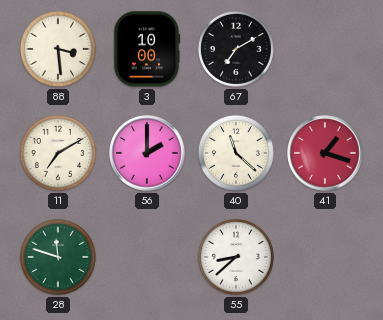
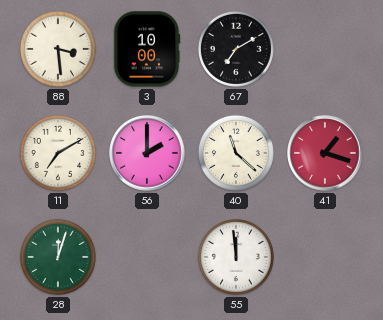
28: 11:48 -> 12:03 (58, 257)
55: 8:38 -> 11:59 (236, 257)
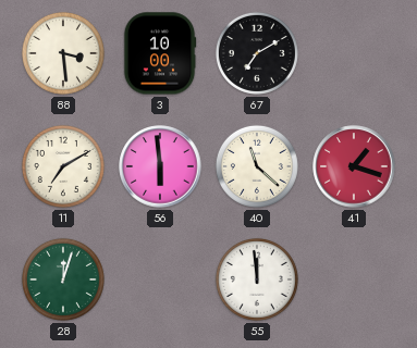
56: 2:00 -> 5:59 (160, 166)
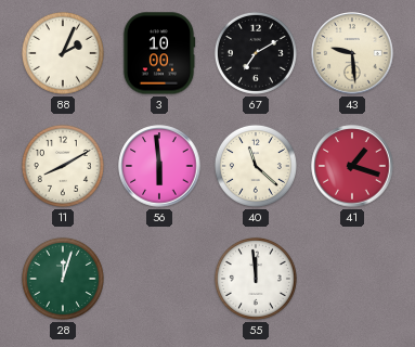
88: 3:29 -> 2:04 (63, 53)
43: none -> 9:29 (352, 53)
11: 7:10 -> 8:10 (63, 166)
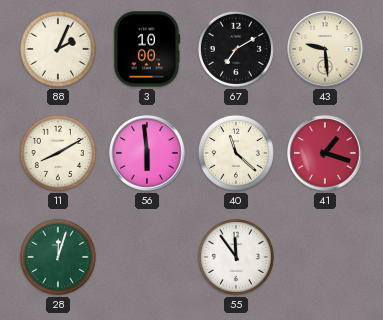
55: 11:59 -> 11:54 (236, 257)
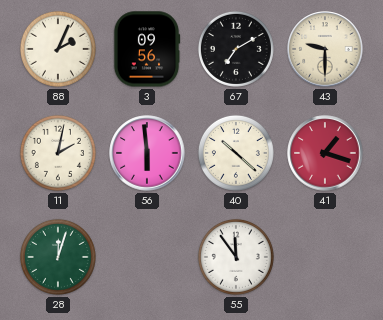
3: 10:00 -> 09:56 (147, 49)
43: 9:29 -> 9:30 (325, 49)
11: 8:10 -> 2:02 (58, 153)
40: 11:22 -> 10:22 (236, 153)
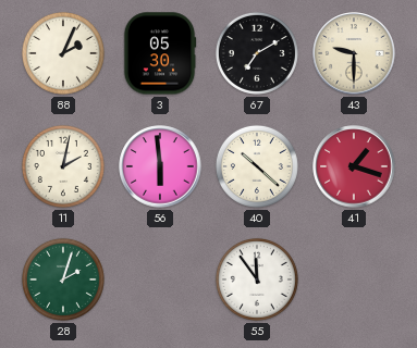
3: 09:56 -> 05:30 (160, 53)
28: 12:03 -> 2:03 (63, 279)
